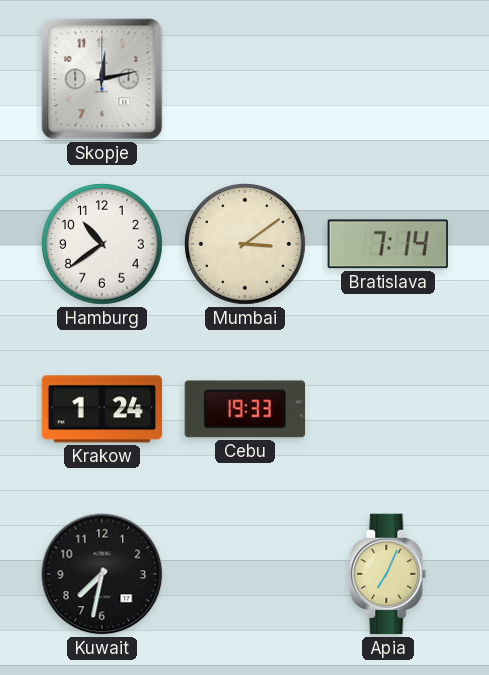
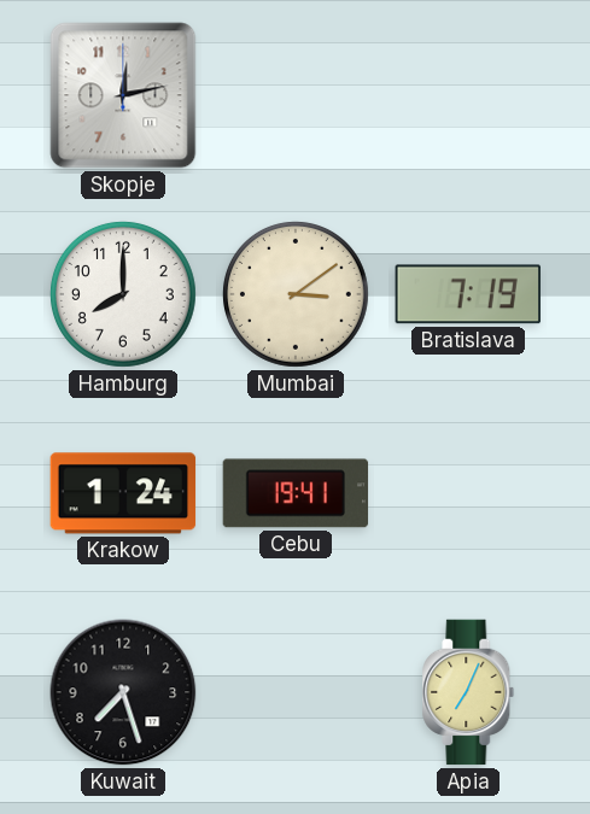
Hamburg: 10:39 -> 8:00 (123, 294)
Bratislava: 7:14 -> 7:19 (468, 294)
Cebu: 19:33 -> 19:41 (296, 493)
Kuwait: 7:32 -> 7:27 (123, 692)
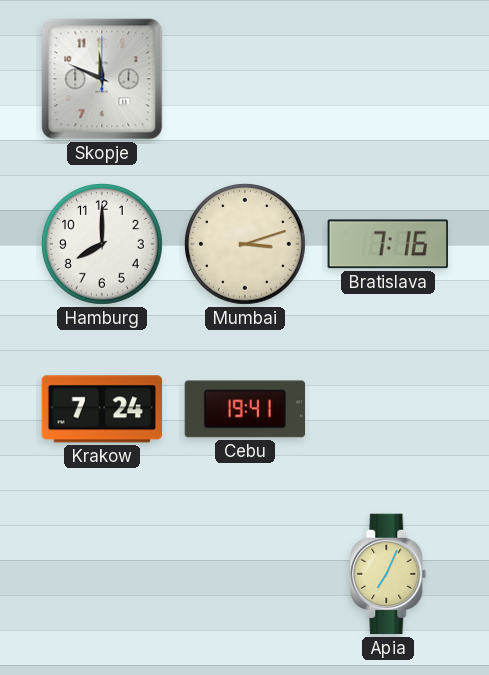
Skopje: 12:13 -> 11:49 (102, 79)
Mumbai: 3:09 -> 3:12 (245, 244)
Bratislava: 7:19 -> 7:16 (388, 244)
Krakow: 1:24 -> 7:24 (102, 409)
Kuwait: 7:27 -> none (123, 692)
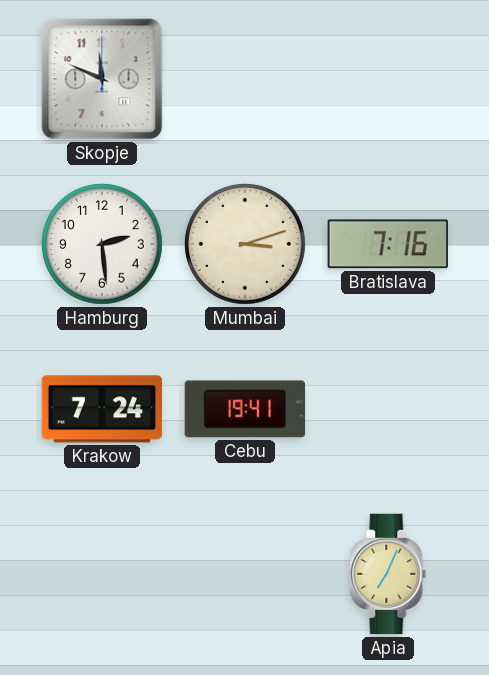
Hamburg: 8:00 -> 2:29 (102, 244)
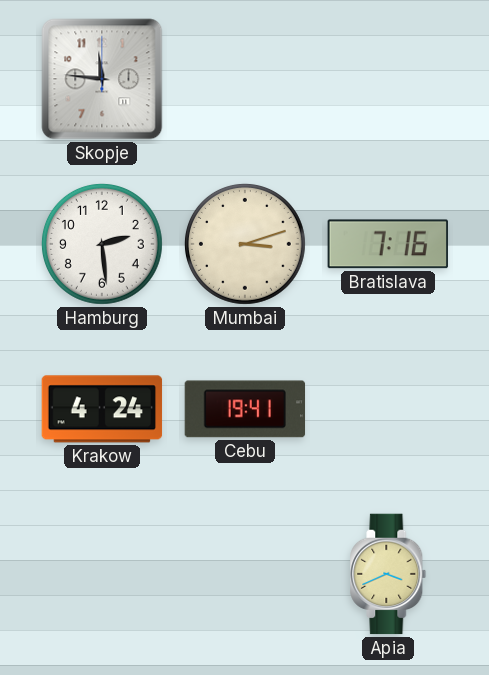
Skopje: 11:49 -> 11:46 (102, 79)
Krakow: 7:24 -> 4:24 (102, 409)
Apia: 7:04 -> 3:41 (388, 574)
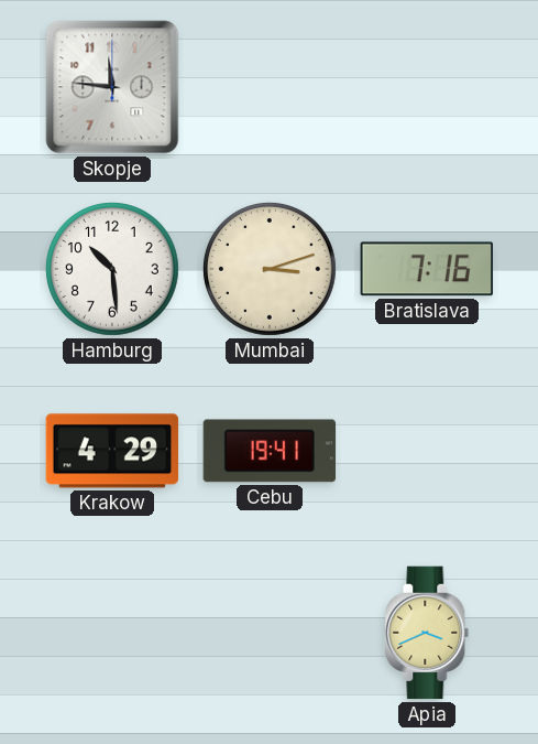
Hamburg: 2:29 -> 10:29 (112, 269)
Krakow: 4:24 -> 4:29 (112, 451)
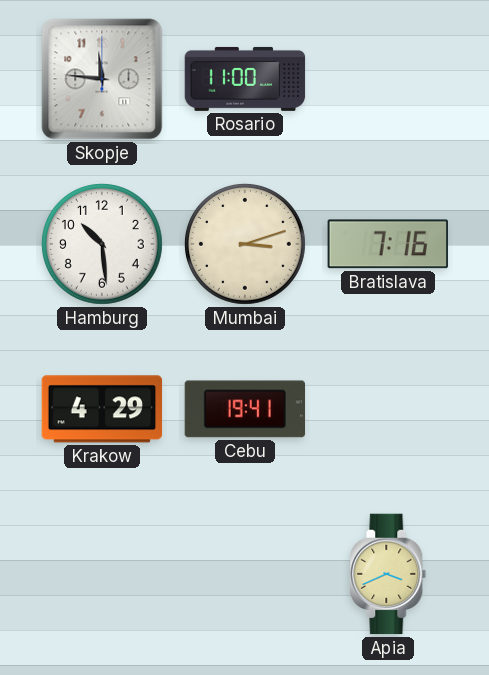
Rosario: none -> 11:00 (245, 79)
